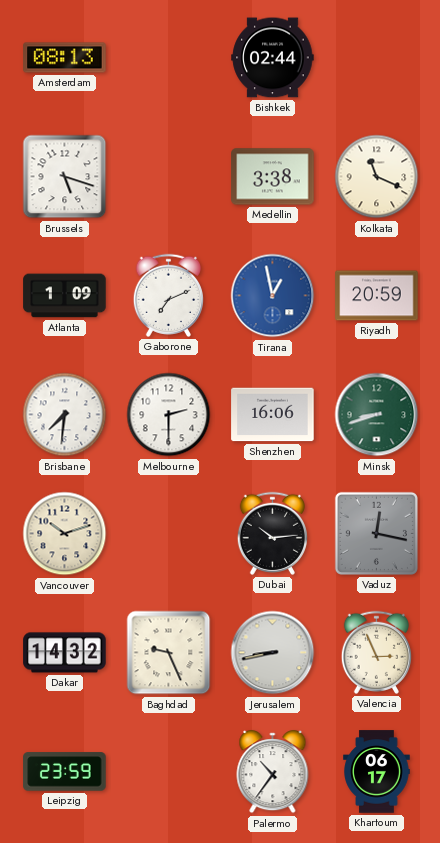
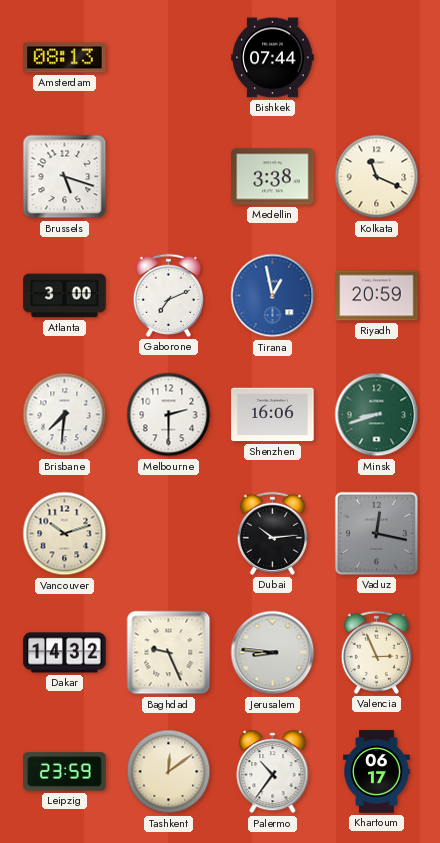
Bishkek: 02:44 -> 07:44 (273, 58)
Atlanta: 1:09 -> 3:00 (65, 296)
Jerusalem: 8:43 -> 8:46 (273, 653)
Tashkent: none -> 12:09 (169, 772)
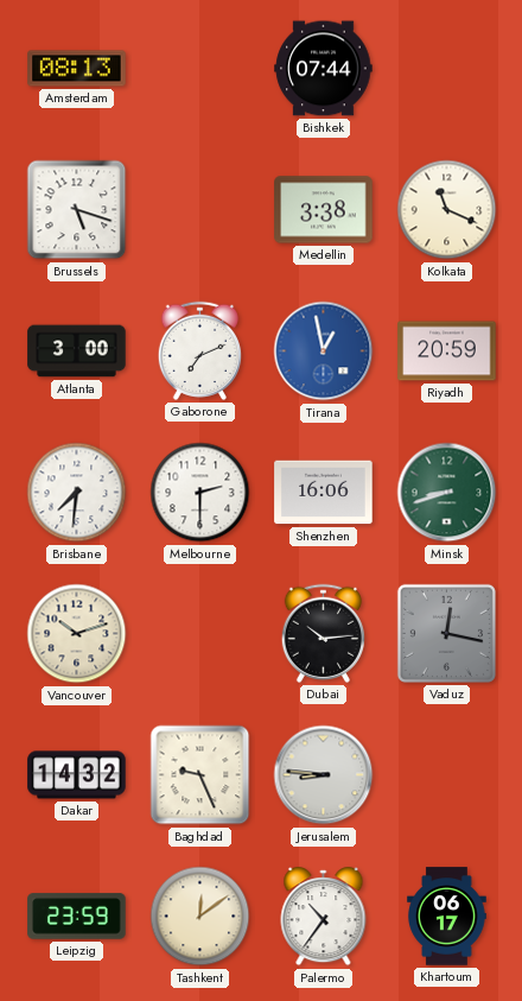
Valencia: 2:56 -> none (376, 652)
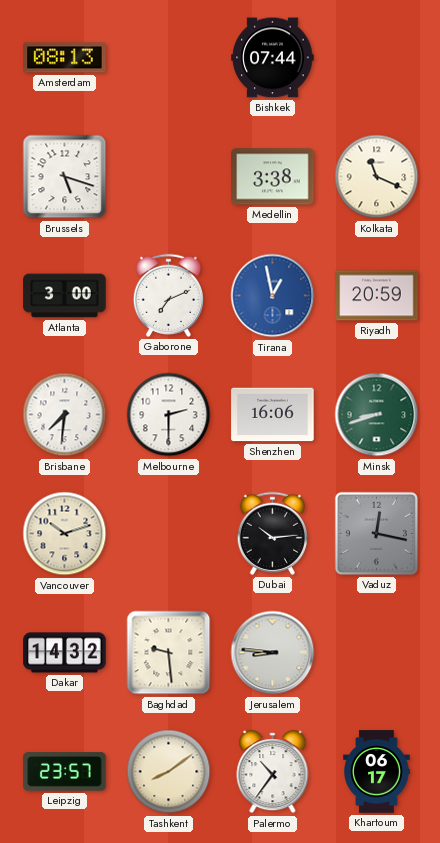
Baghdad: 9:26 -> 9:29 (169, 653)
Leipzig: 23:59 -> 23:57 (65, 772)
Tashkent: 12:09 -> 8:09 (169, 772)
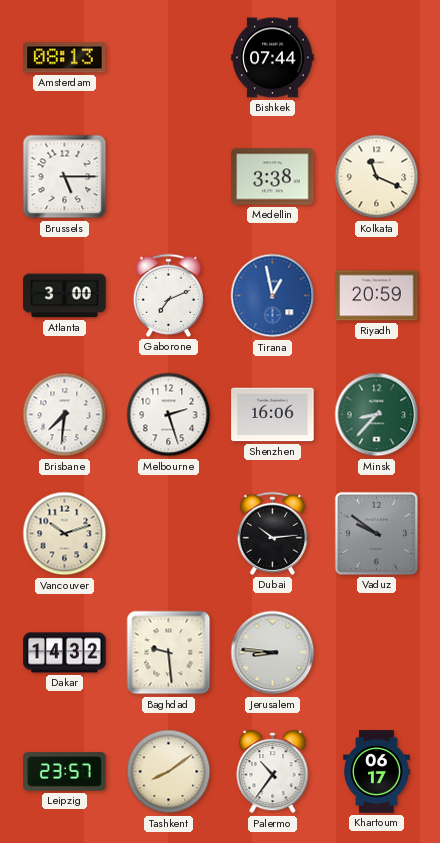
Brussels: 5:18 -> 5:15 (65, 177)
Melbourne: 2:30 -> 2:27 (169, 415)
Minsk: 8:42 -> 8:37 (377, 415)
Vaduz: 12:17 -> 9:51 (376, 533)
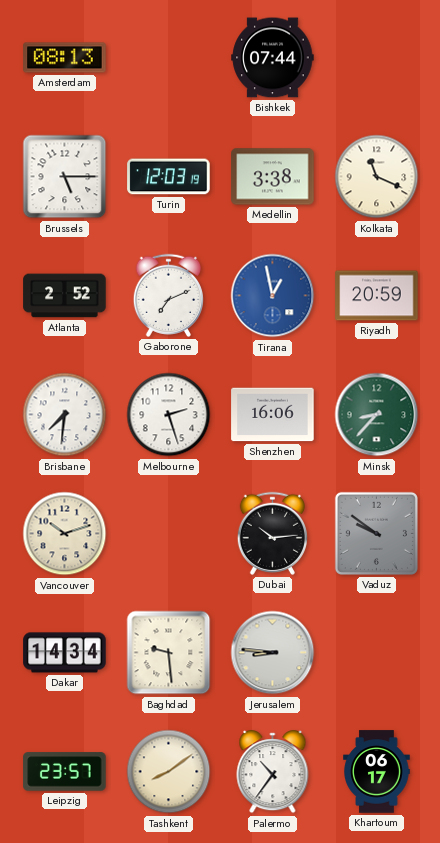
Turin: none -> 12:03 (169, 177)
Atlanta: 3:00 -> 2:52 (65, 296)
Dakar: 14:32 -> 14:34 (65, 653)
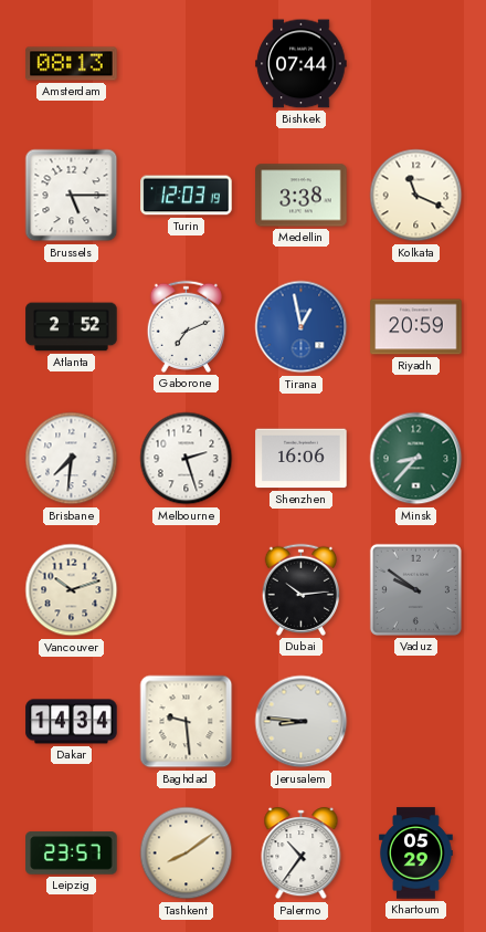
Khartoum: 06:17 -> 05:29 (416, 854)
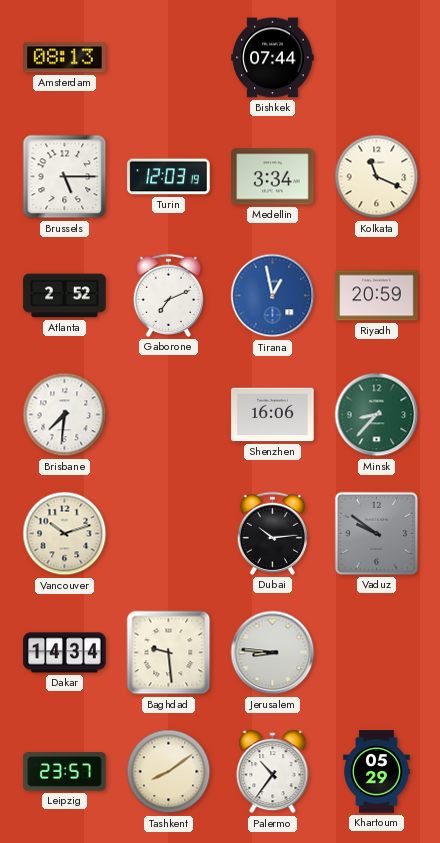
Medellin: 3:38 -> 3:34 (273, 177)
Melbourne: 2:27 -> none (187, 459)
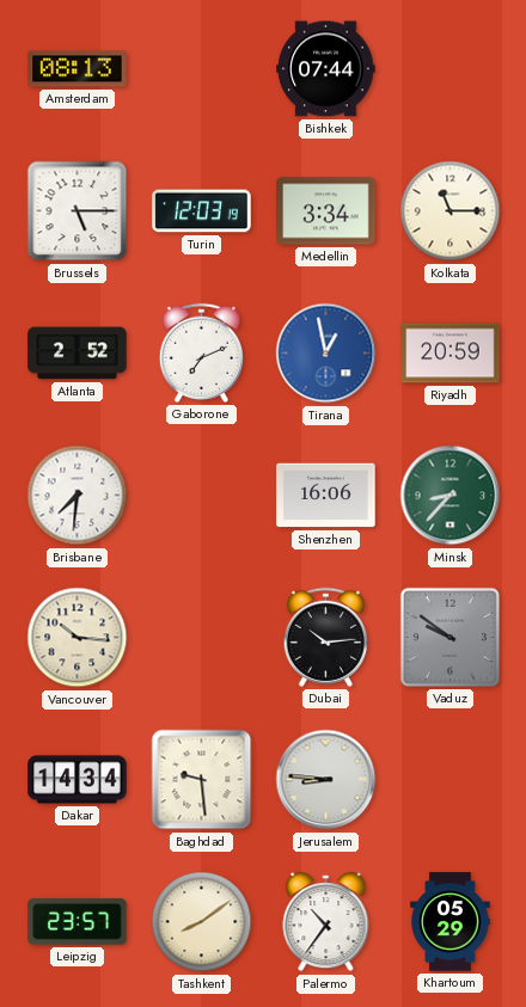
Kolkata: 11:19 -> 11:15 (451, 211)
Vancouver: 10:12 -> 10:16 (78, 638)
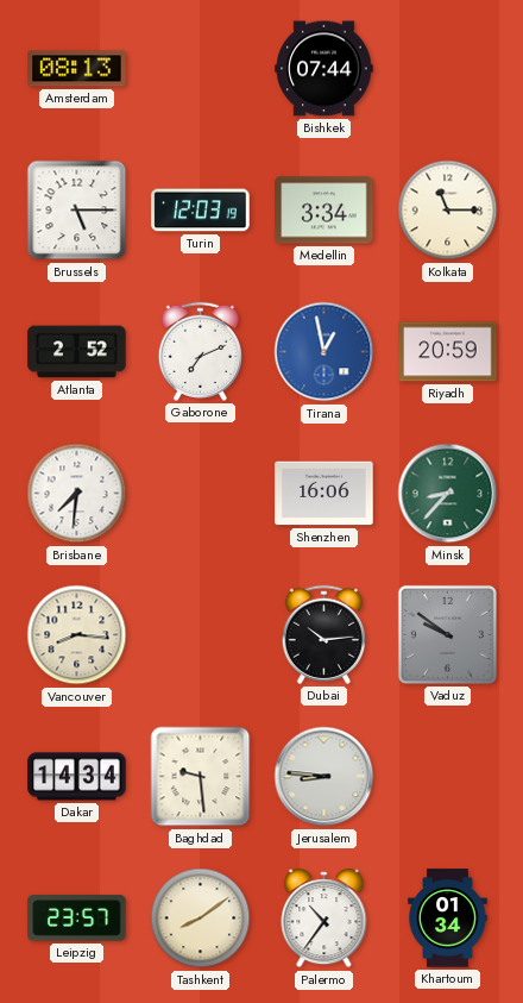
Vancouver: 10:16 -> 8:16 (77, 635)
Khartoum: 05:29 -> 01:34 (448, 919)
